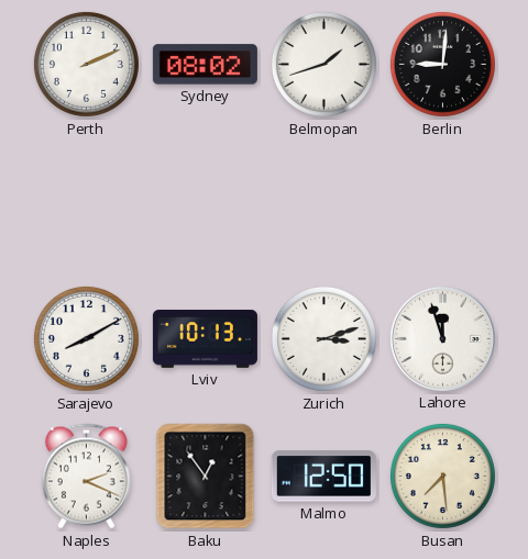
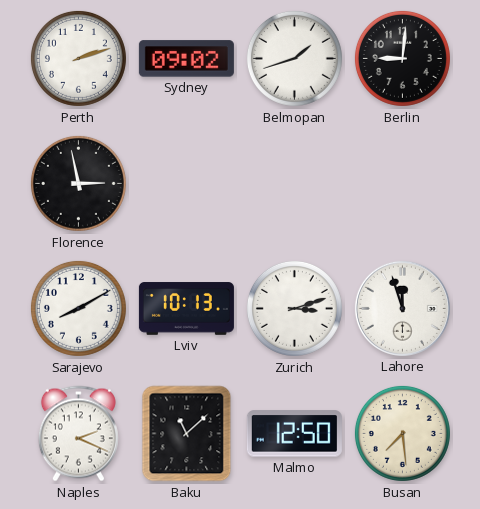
Perth: 2:11 -> 2:12 (78, 58)
Sydney: 08:02 -> 09:02 (186, 59)
Florence: none -> 2:58 (78, 183)
Baku: 12:54 -> 11:08 (187, 434)
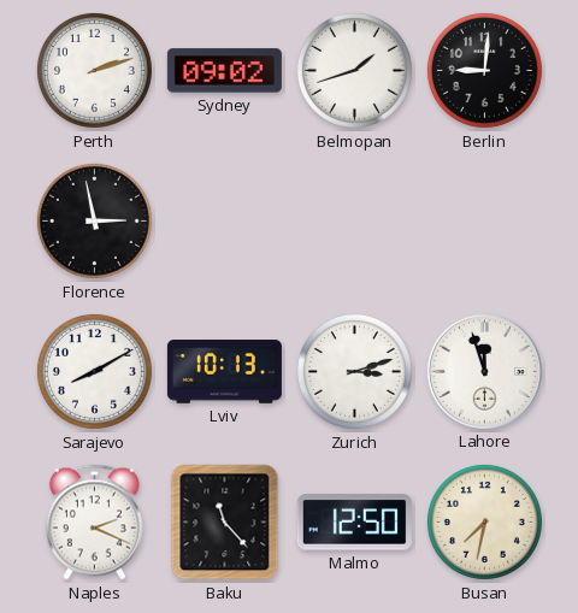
Baku: 11:08 -> 11:23 (225, 523)
Busan: 7:29 -> 7:32 (484, 521)
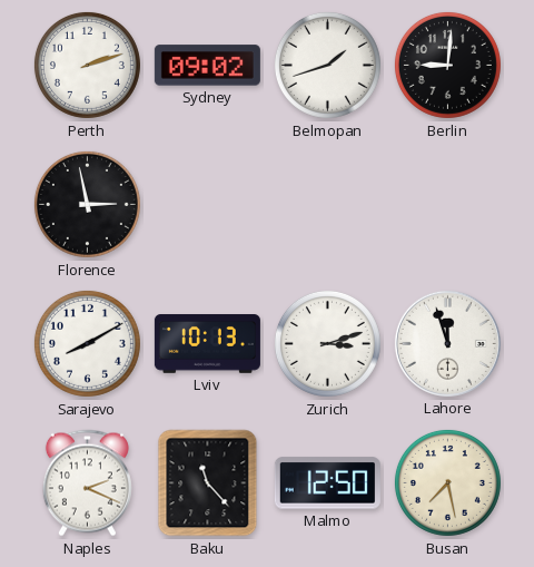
Busan: 7:32 -> 7:28 (447, 482)
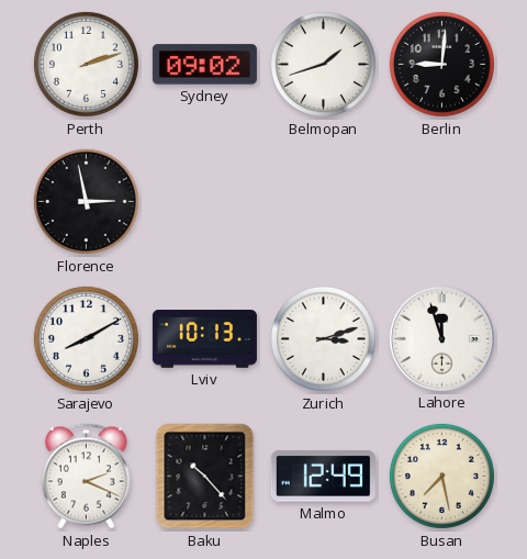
Baku: 11:23 -> 10:23 (205, 477)
Malmo: 12:50 -> 12:49 (323, 477)
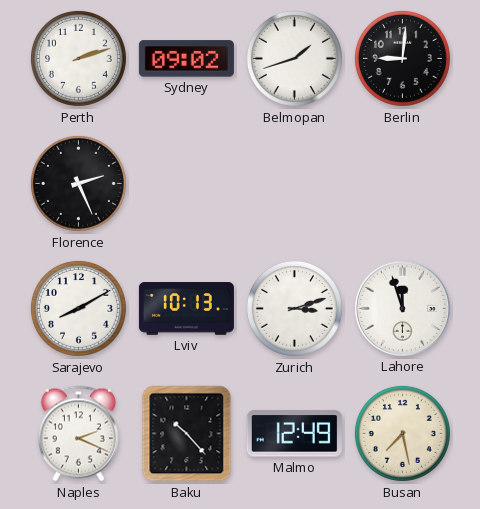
Florence: 2:58 -> 2:26 (78, 183)
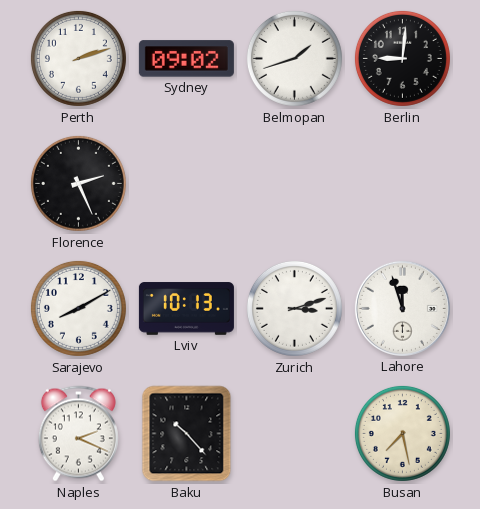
Malmo: 12:49 -> none (294, 434)
